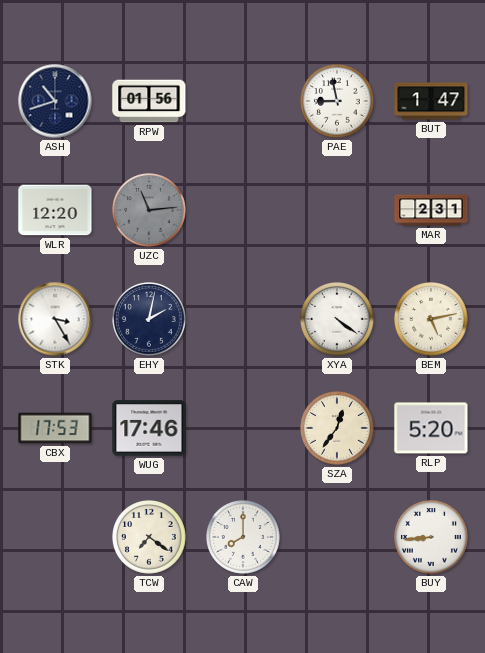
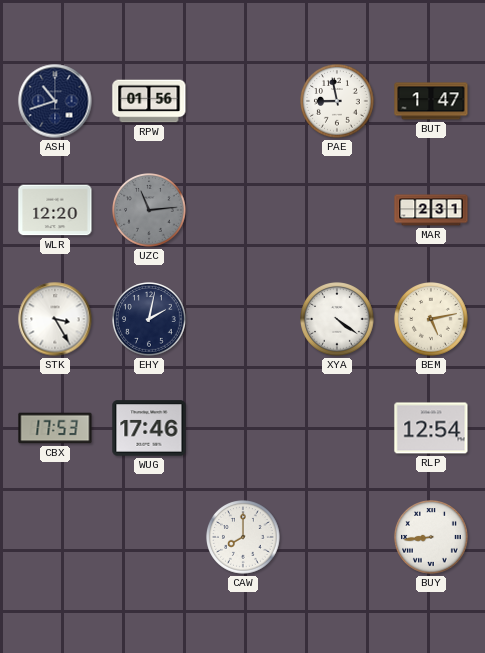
SZA: 12:36 -> none (337, 428)
RLP: 5:20 -> 12:54 (431, 428)
TCW: 7:21 -> none (149, 537)
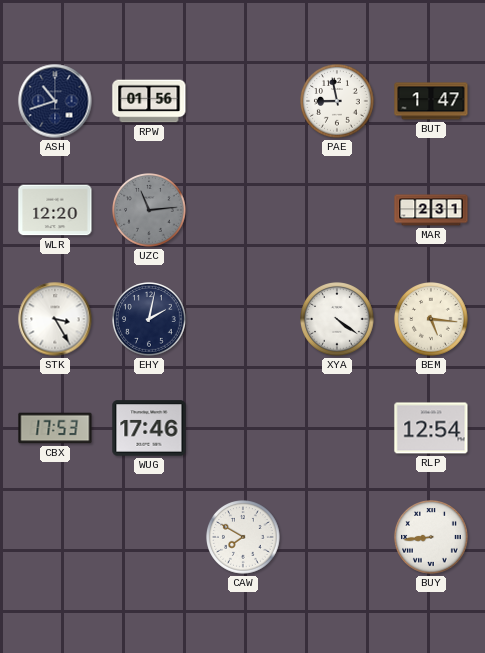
BEM: 5:13 -> 5:16 (431, 319)
CAW: 8:00 -> 7:50 (243, 537)
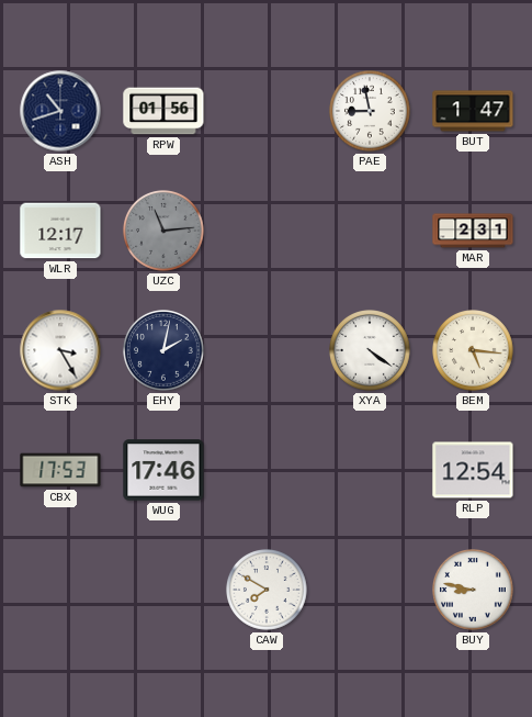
WLR: 12:20 -> 12:17 (60, 231)
BUY: 8:44 -> 8:47 (473, 590)
